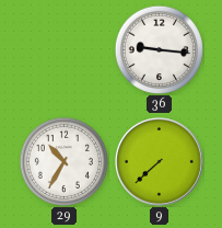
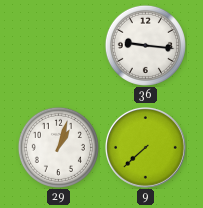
29: 10:35 -> 1:03 (58, 147)
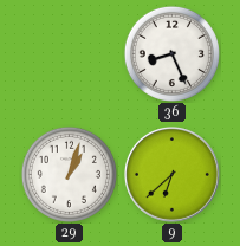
36: 9:16 -> 8:26 (171, 53)
9: 7:38 -> 6:38 (171, 174)
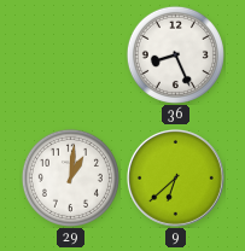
29: 1:03 -> 1:01 (70, 177)
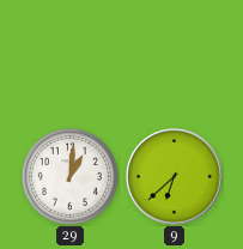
36: 8:26 -> none (175, 54)
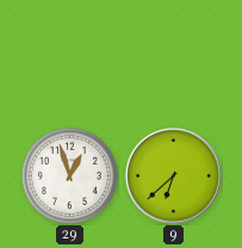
29: 1:01 -> 12:57 (69, 175)
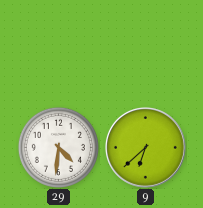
29: 12:57 -> 4:31 (58, 147)
